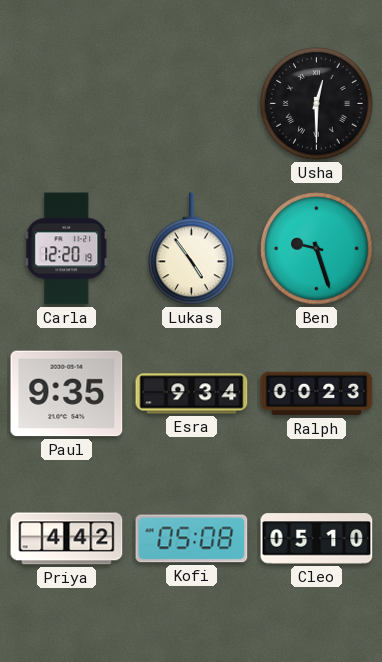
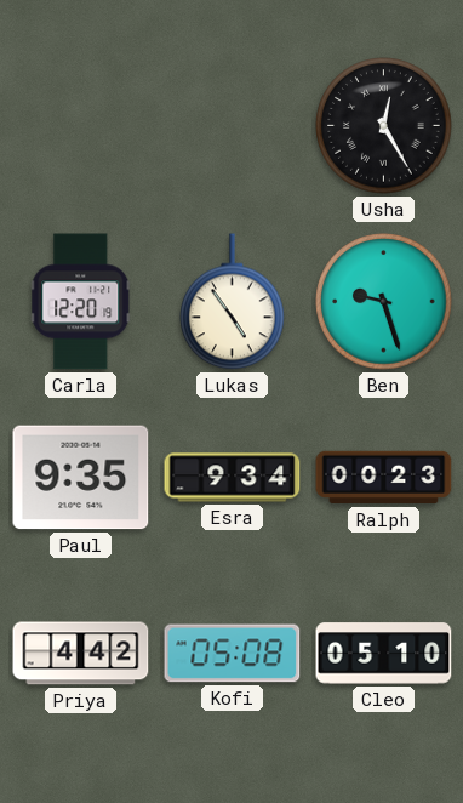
Usha: 12:30 -> 12:25 (384, 126)
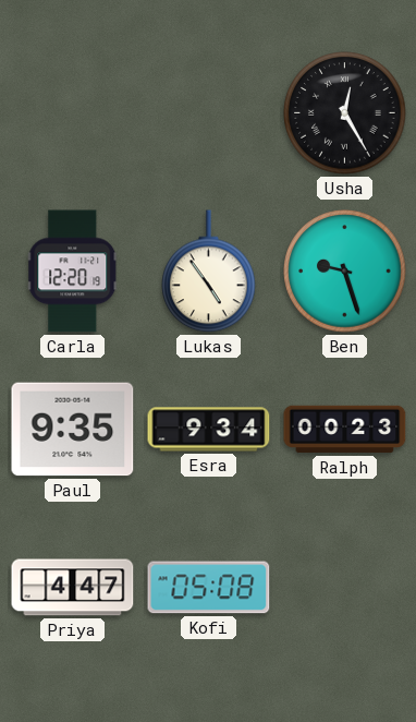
Priya: 4:42 -> 4:47 (73, 588)
Cleo: 05:10 -> none (384, 654)
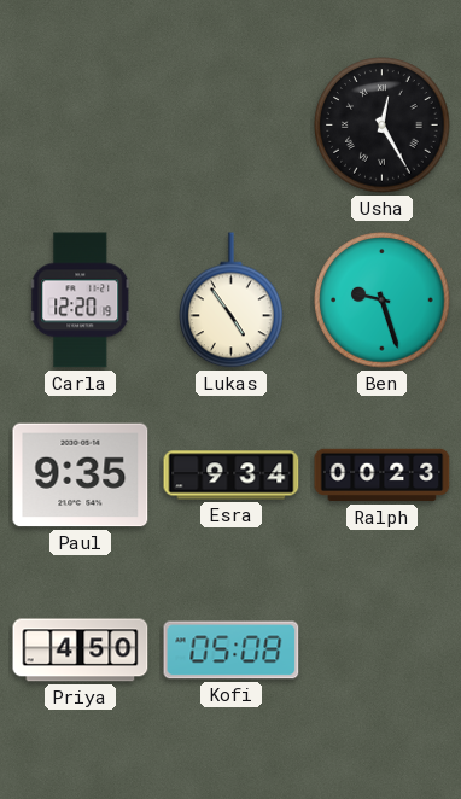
Priya: 4:47 -> 4:50 (81, 651)
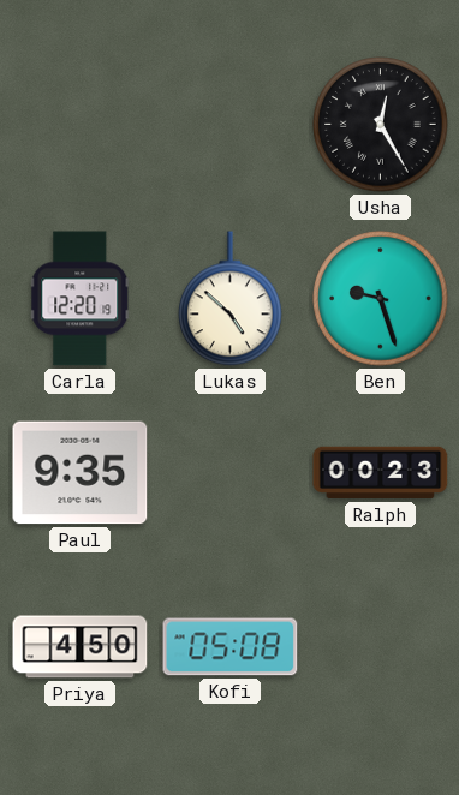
Lukas: 4:54 -> 4:52 (231, 299)
Esra: 9:34 -> none (232, 476)
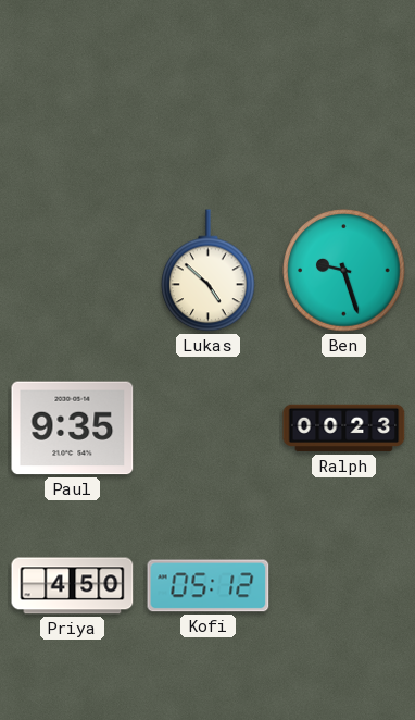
Usha: 12:25 -> none (381, 125)
Carla: 12:20 -> none (81, 299)
Kofi: 05:08 -> 05:12 (209, 586)
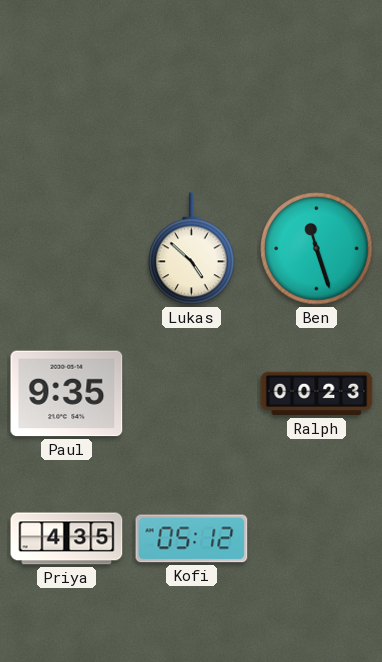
Ben: 9:27 -> 11:27 (317, 249)
Priya: 4:50 -> 4:35 (67, 539)
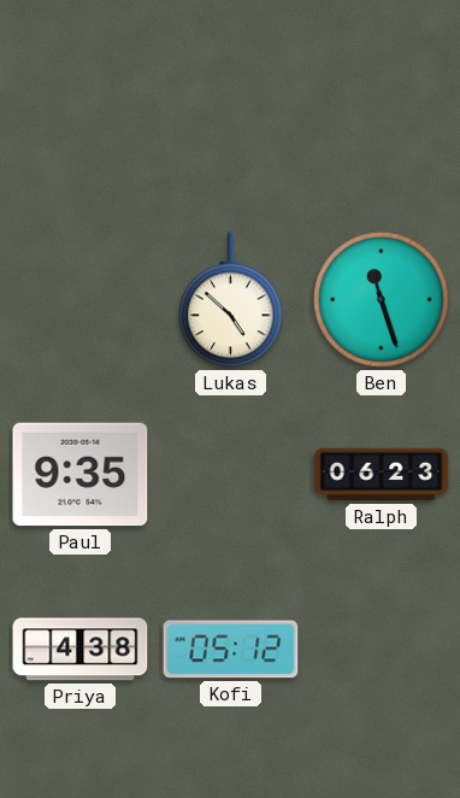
Ralph: 00:23 -> 06:23 (382, 475)
Priya: 4:35 -> 4:38 (81, 650)
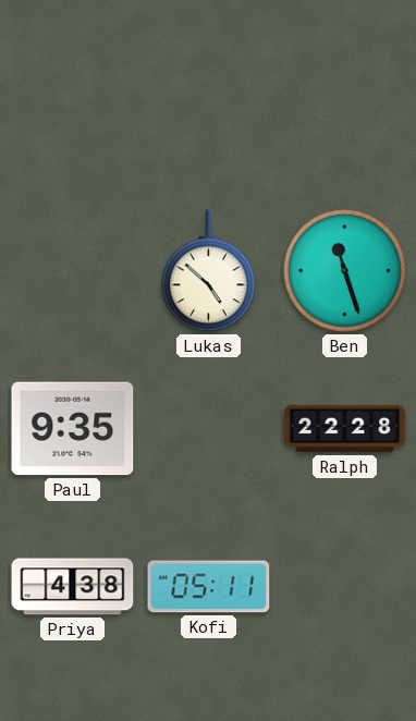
Ralph: 06:23 -> 22:28 (345, 429)
Kofi: 05:12 -> 05:11 (209, 587)
